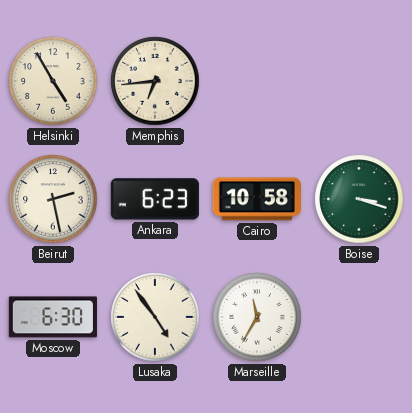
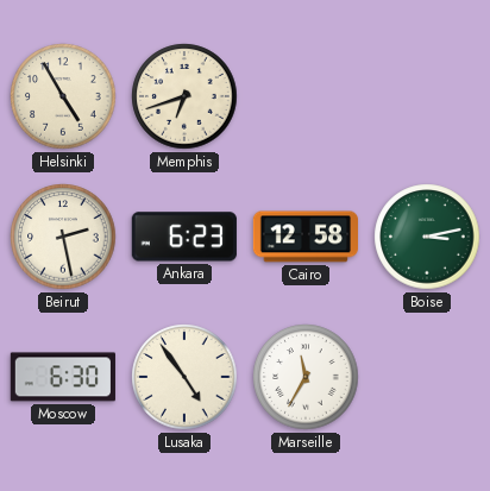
Memphis: 6:44 -> 6:42 (184, 96)
Cairo: 10:58 -> 12:58 (304, 237)
Boise: 3:18 -> 3:13 (427, 237)
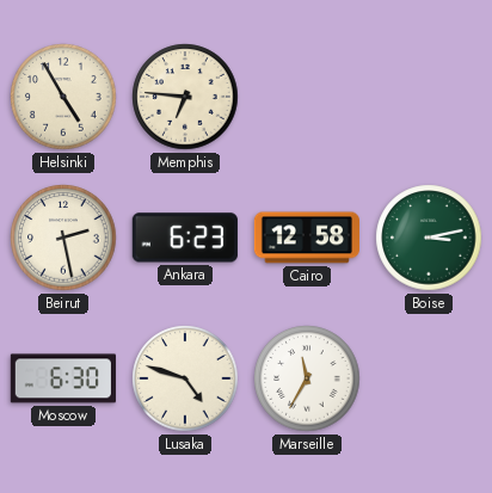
Memphis: 6:42 -> 6:46 (185, 97)
Lusaka: 4:54 -> 4:48 (185, 378)
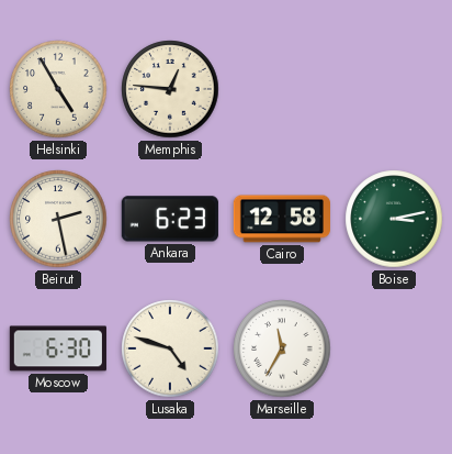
Memphis: 6:46 -> 12:46 (170, 89)
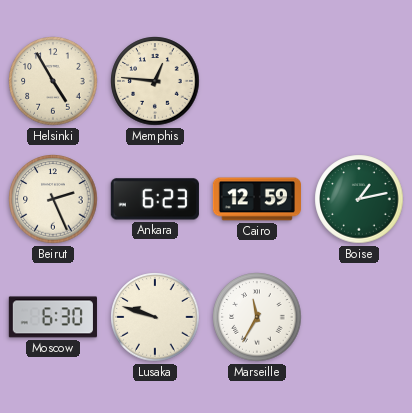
Beirut: 2:28 -> 2:26 (53, 199)
Cairo: 12:58 -> 12:59 (256, 199)
Boise: 3:13 -> 1:13 (359, 199)
Lusaka: 4:48 -> 9:48 (155, 317)
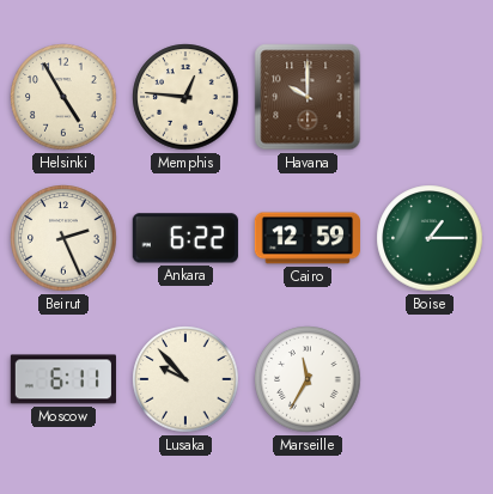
Havana: none -> 10:00 (308, 97)
Ankara: 6:23 -> 6:22 (185, 238)
Boise: 1:13 -> 1:15 (430, 238)
Moscow: 6:30 -> 6:11 (63, 379)
Lusaka: 9:48 -> 9:53 (185, 379)
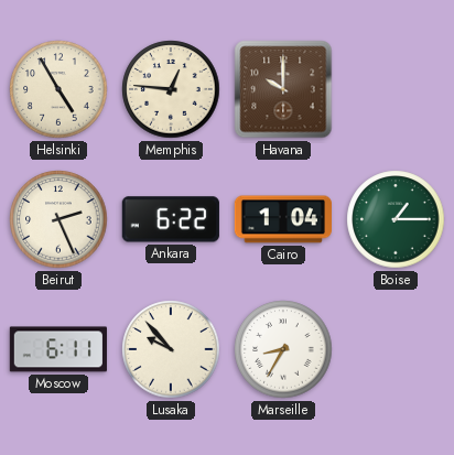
Cairo: 12:59 -> 1:04 (282, 219)
Marseille: 11:35 -> 8:35 (283, 349)
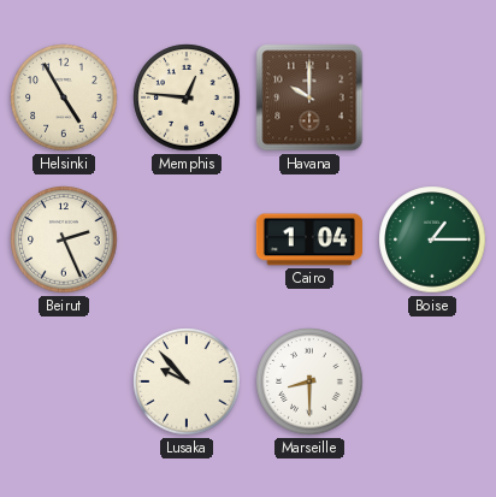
Ankara: 6:22 -> none (171, 219)
Moscow: 6:11 -> none (58, 349)
Marseille: 8:35 -> 8:30 (309, 381)
